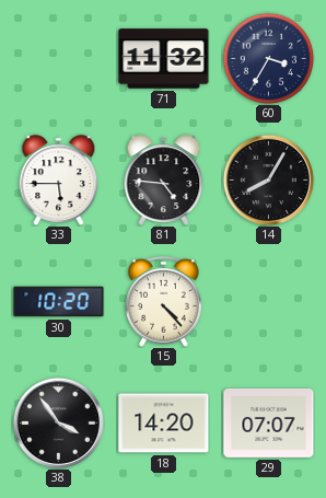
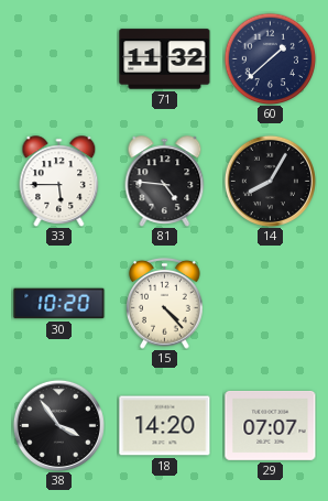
60: 3:35 -> 1:38 (270, 58)
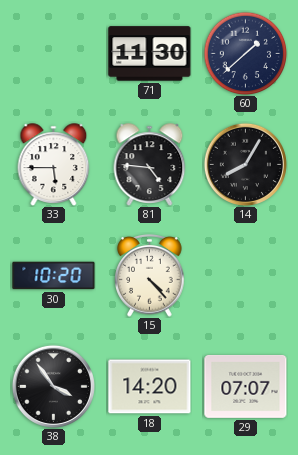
71: 11:32 -> 11:30 (150, 54)
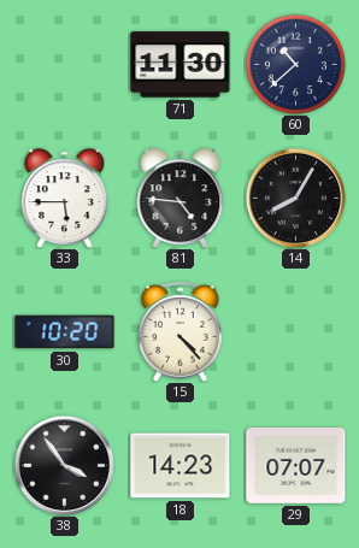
60: 1:38 -> 10:38 (295, 64)
18: 14:20 -> 14:23 (181, 466)
